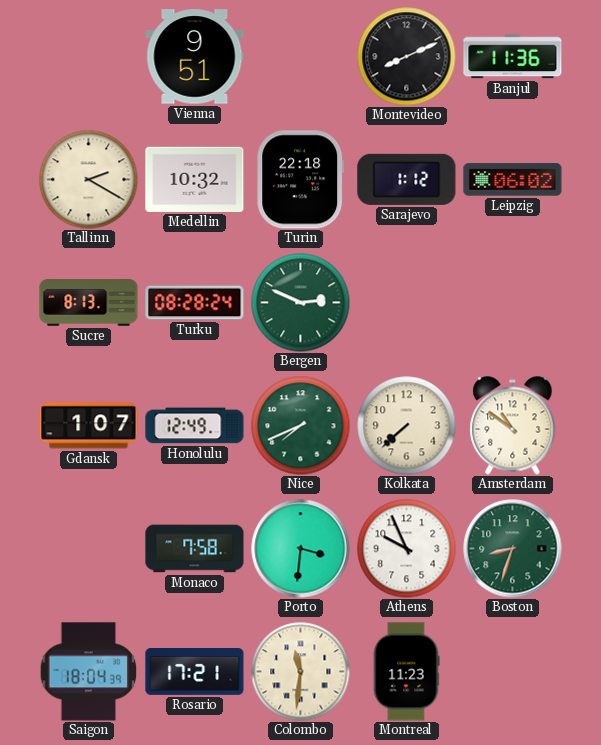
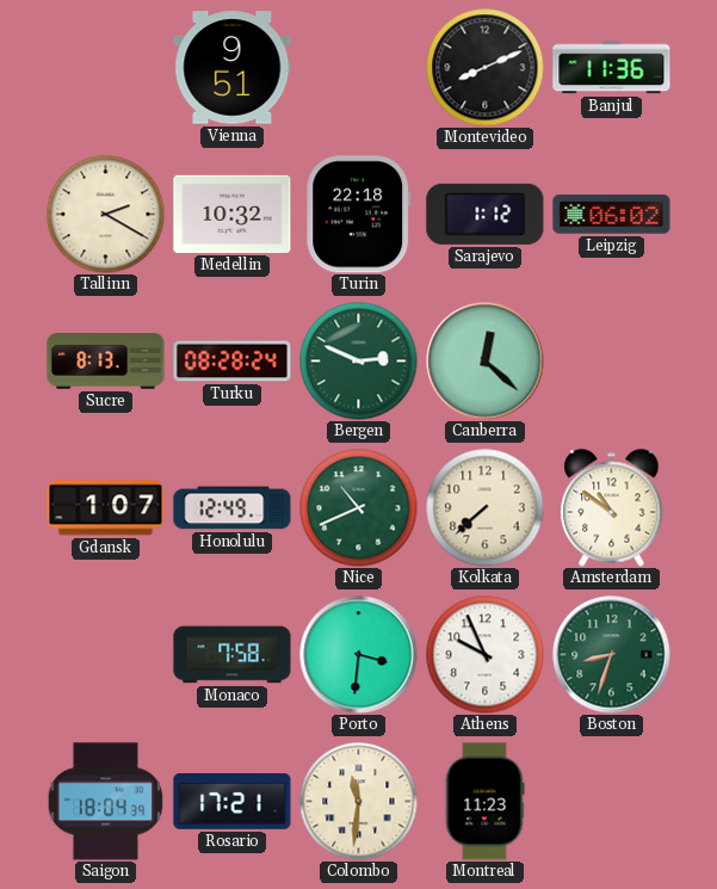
Canberra: none -> 12:22 (486, 362)
Nice: 7:41 -> 10:41 (359, 508)
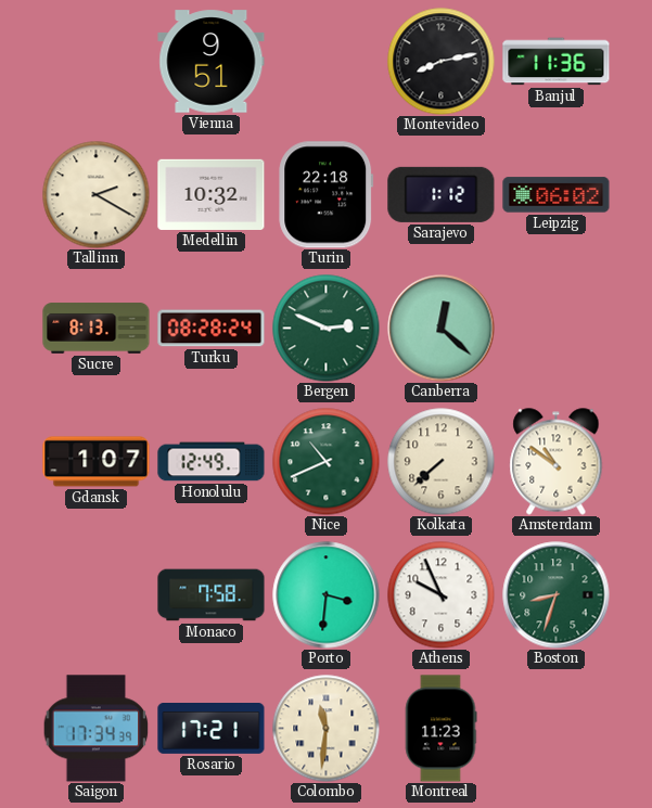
Montevideo: 8:11 -> 8:13 (442, 62)
Saigon: 18:04 -> 17:34 (97, 729)
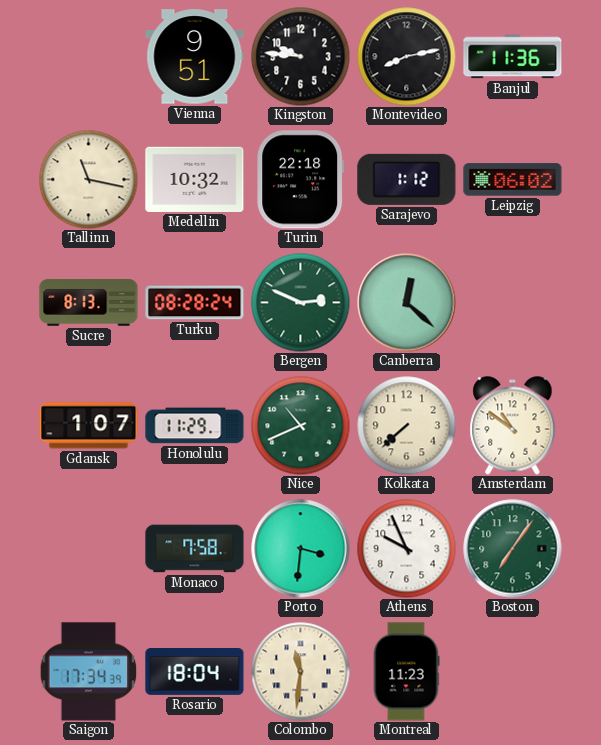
Kingston: none -> 9:46 (301, 57)
Tallinn: 2:20 -> 11:17 (89, 180)
Honolulu: 12:49 -> 11:29 (195, 426)
Boston: 8:33 -> 7:06 (513, 549)
Rosario: 17:21 -> 18:04 (195, 672)
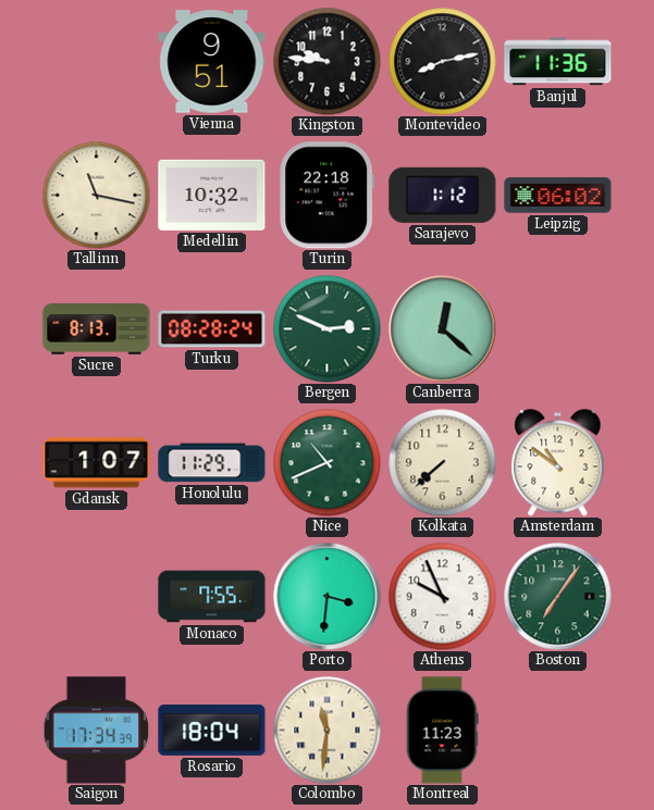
Monaco: 7:58 -> 7:55 (212, 597)
